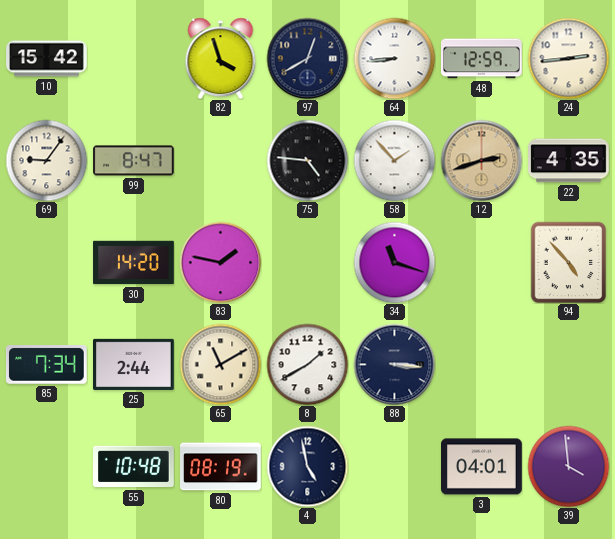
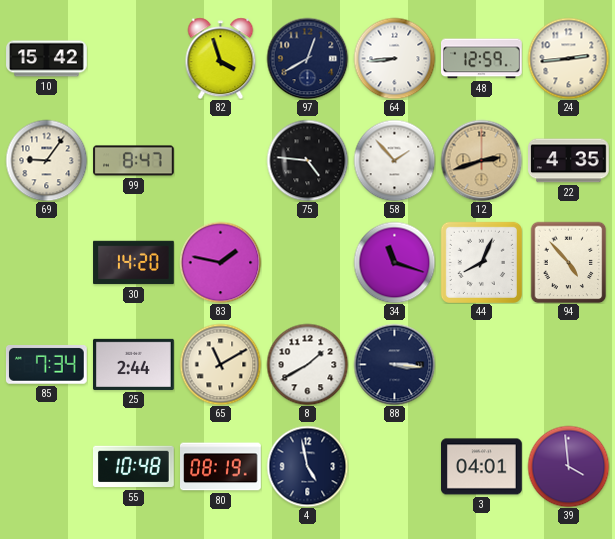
44: none -> 8:04 (481, 262)
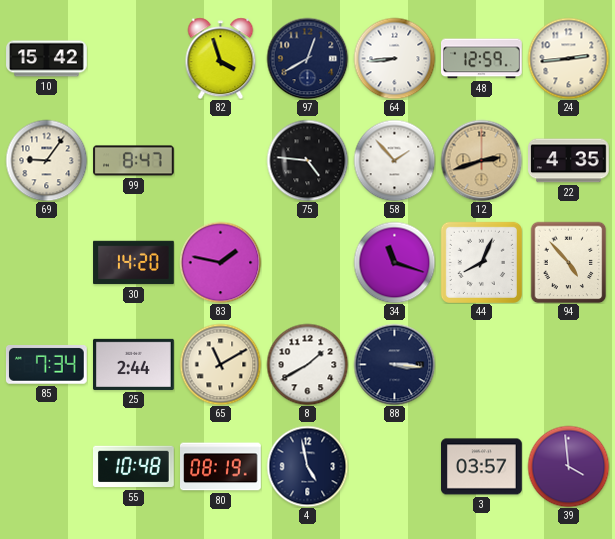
3: 04:01 -> 03:57 (482, 467)
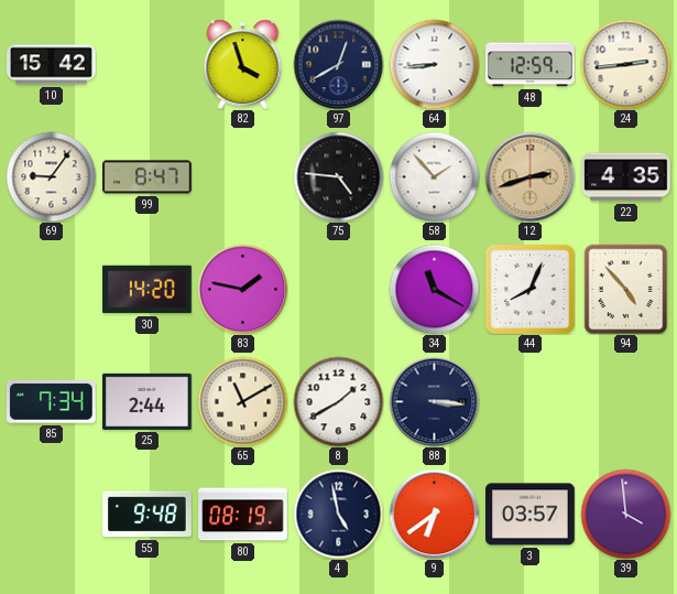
34: 11:18 -> 11:20 (434, 289)
55: 10:48 -> 9:48 (148, 515)
9: none -> 6:39 (434, 514)
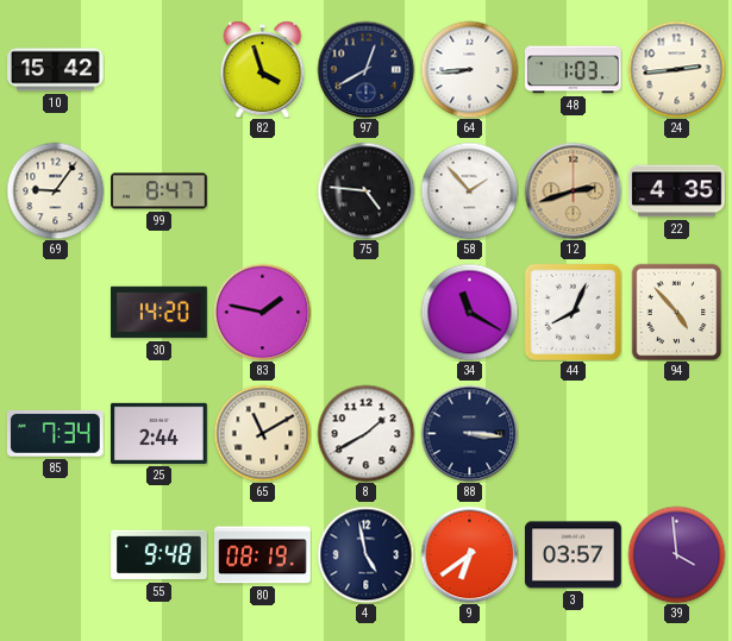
48: 12:59 -> 1:03 (574, 70)
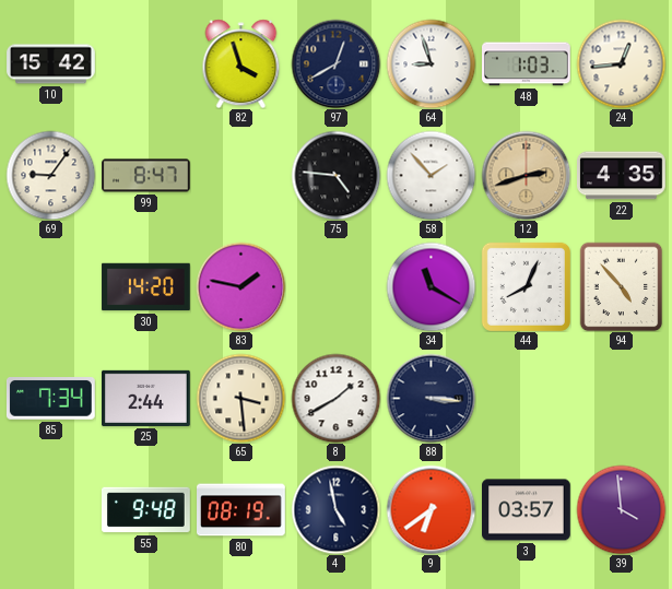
64: 8:44 -> 8:57 (431, 63)
24: 2:44 -> 12:44 (621, 63)
65: 11:10 -> 3:29 (240, 398)
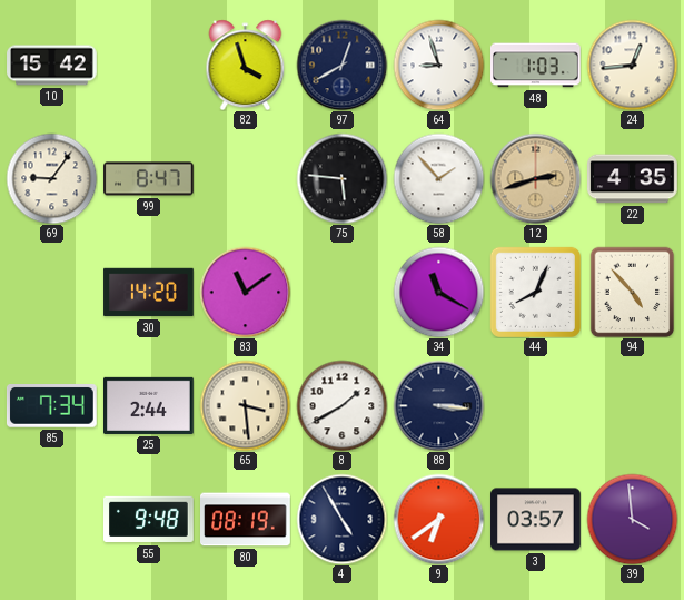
75: 4:46 -> 5:46 (341, 178)
83: 1:47 -> 11:09 (245, 292)
4: 4:58 -> 4:55 (341, 519)
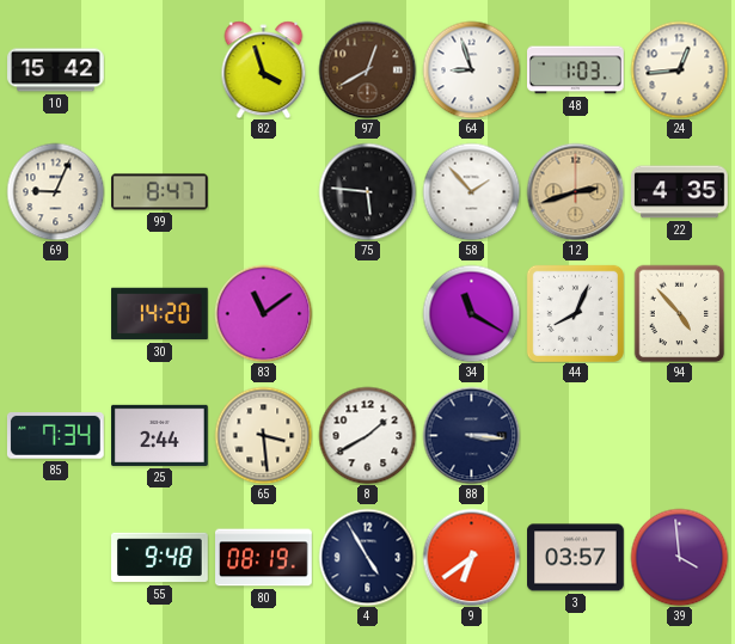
97 dial: navy -> brown (367, 69)
69: 9:06 -> 9:04 (55, 191)
